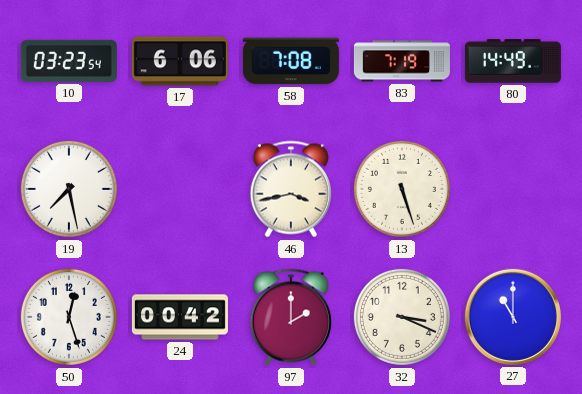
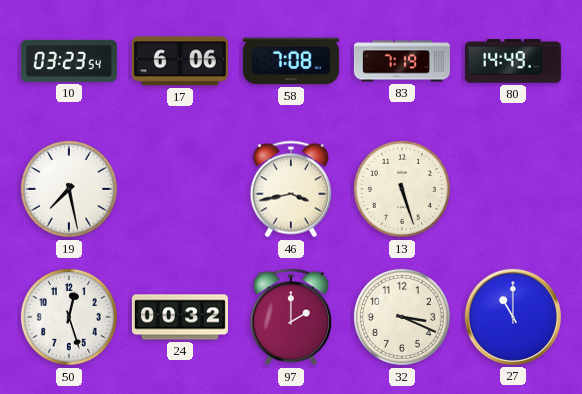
24: 00:42 -> 00:32 (180, 317)
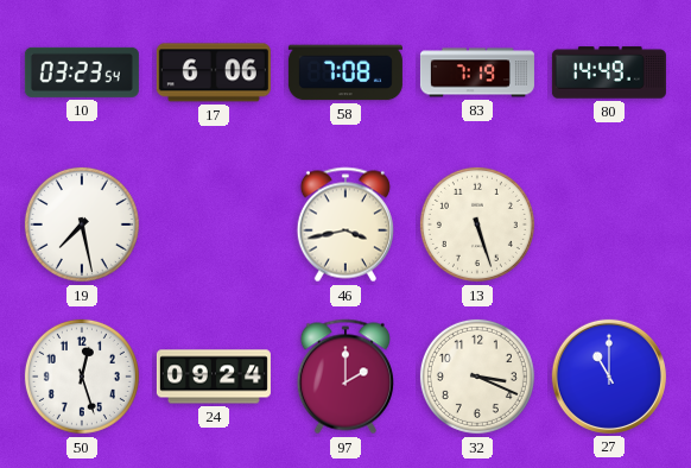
24: 00:32 -> 09:24 (214, 377)
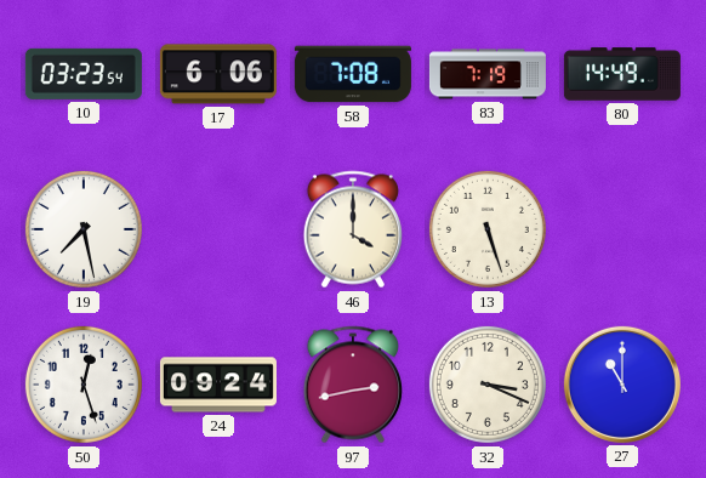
46: 3:43 -> 4:00 (353, 229)
97: 2:00 -> 2:43 (353, 385)
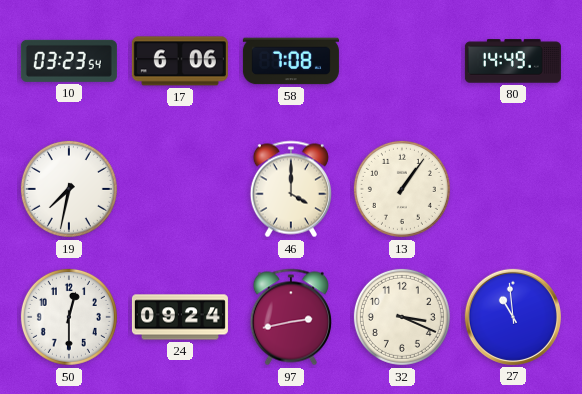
83: 7:19 -> none (488, 74)
19: 7:28 -> 7:32 (69, 189)
13: 5:27 -> 1:06 (402, 189)
50: 12:27 -> 12:30 (69, 317)
27: 11:00 -> 10:59 (513, 317)
